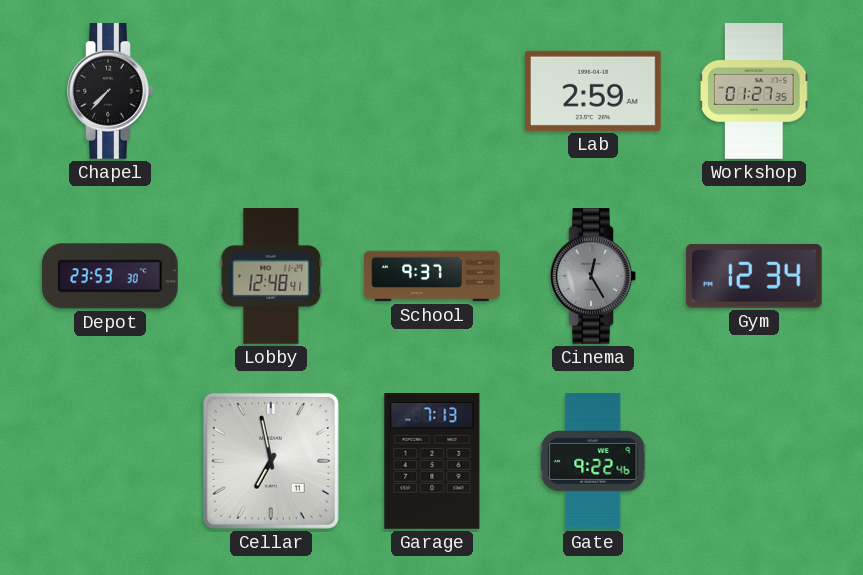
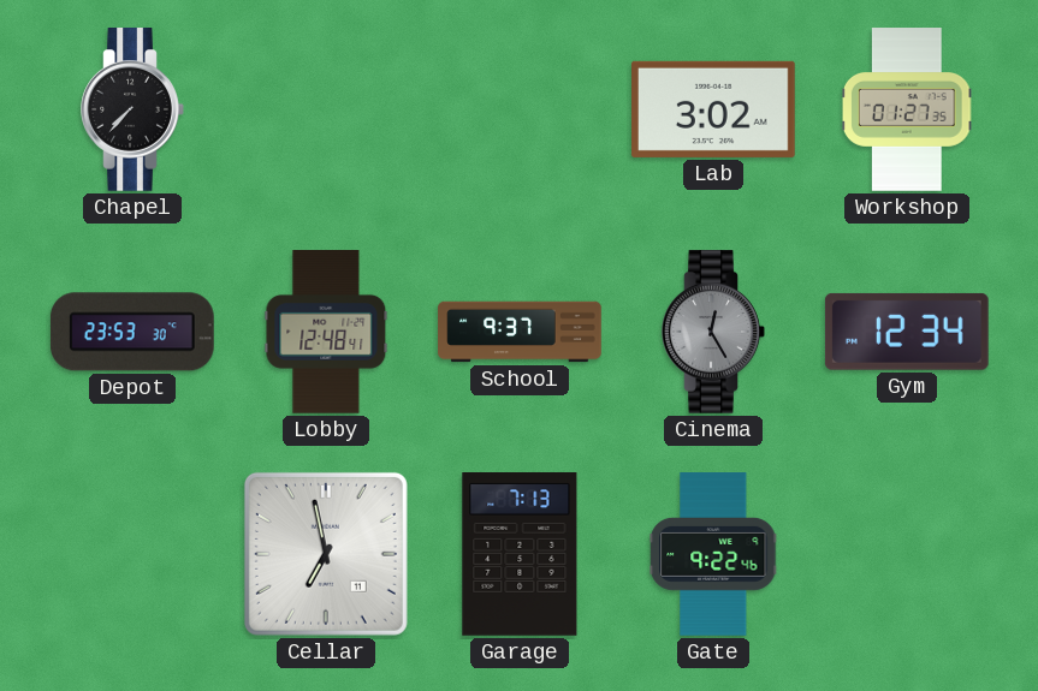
Lab: 2:59 -> 3:02 (714, 109)
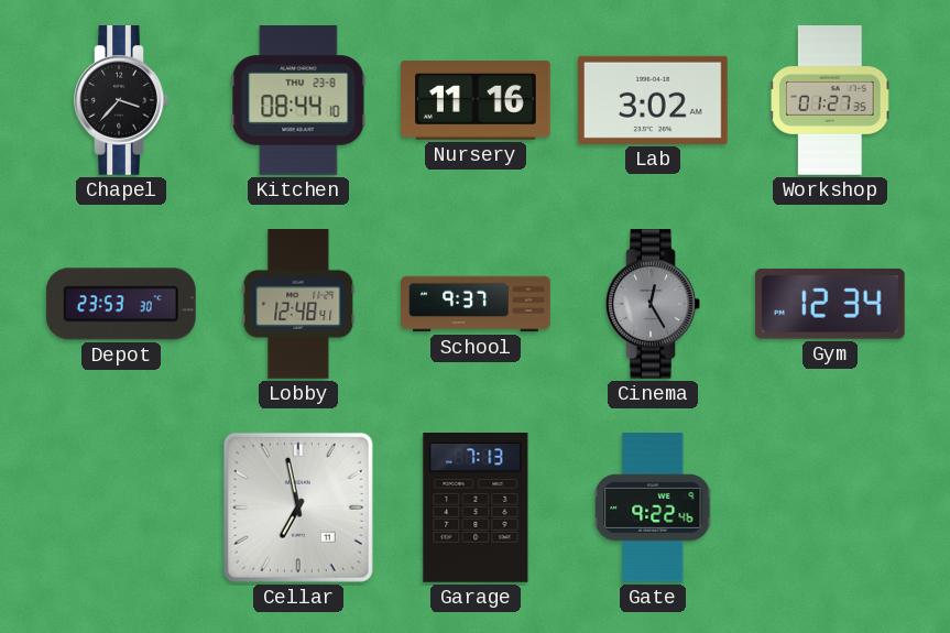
Chapel: 7:37 -> 3:37 (121, 101)
Kitchen: none -> 08:44 (298, 101)
Nursery: none -> 11:16 (476, 100)
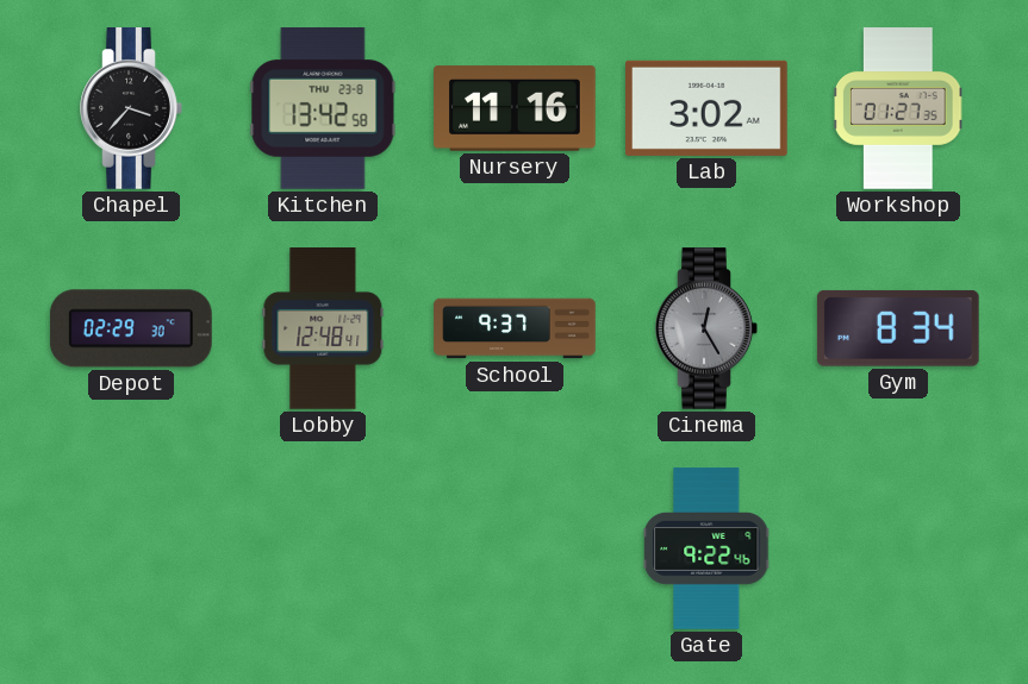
Kitchen: 08:44 -> 13:42 (323, 109)
Depot: 23:53 -> 02:29 (131, 328)
Gym: 12:34 -> 8:34 (898, 328)
Cellar: 6:58 -> none (298, 508)
Garage: 7:13 -> none (476, 509)
